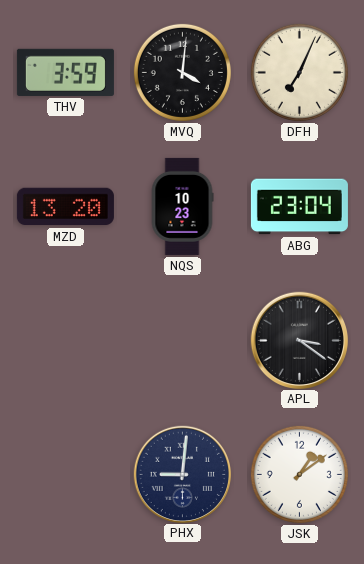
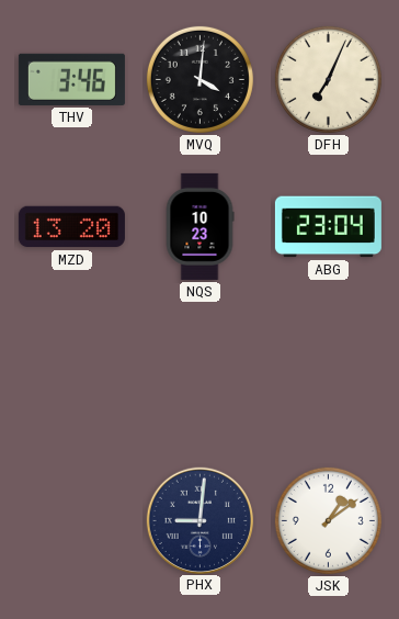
THV: 3:59 -> 3:46 (71, 79)
APL: 3:21 -> none (299, 340)
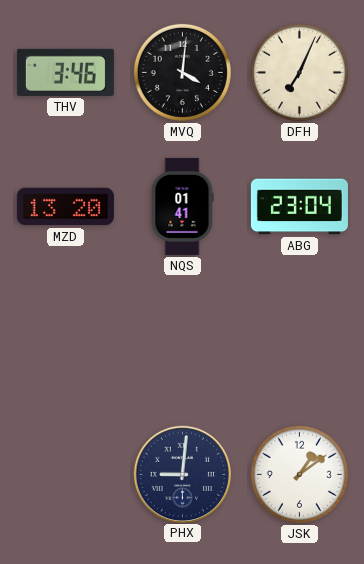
NQS: 10:23 -> 01:41 (182, 206)
